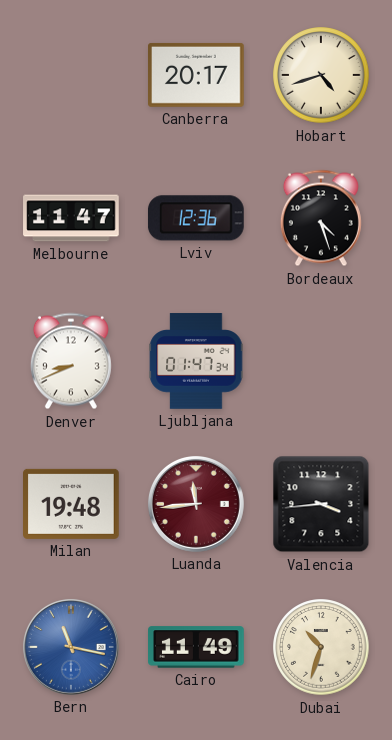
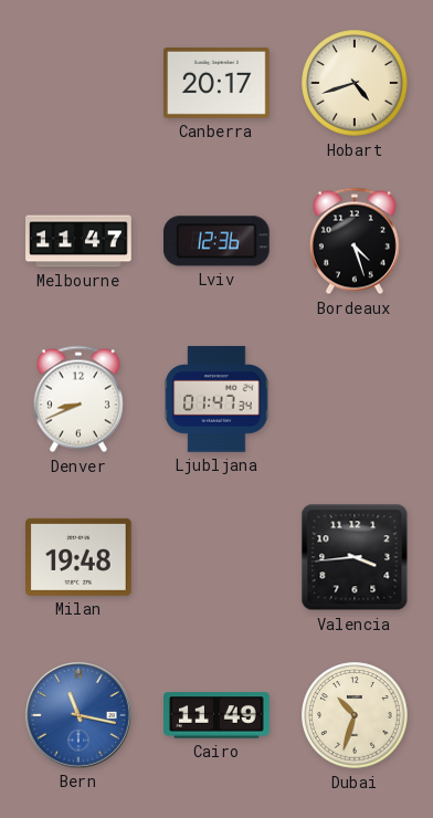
Luanda: 11:44 -> none (196, 504)
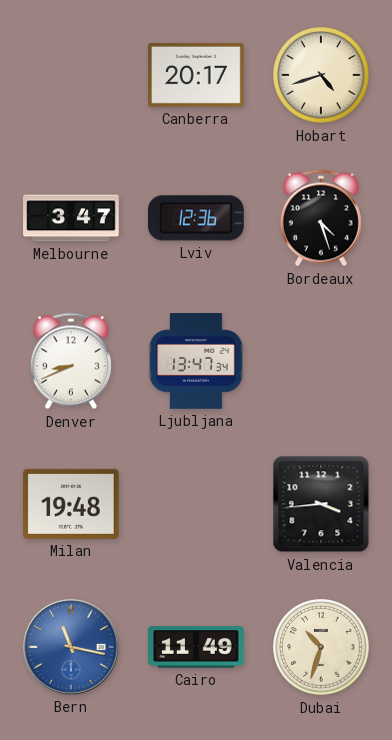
Melbourne: 11:47 -> 3:47 (71, 218)
Ljubljana: 01:47 -> 13:47 (196, 361)
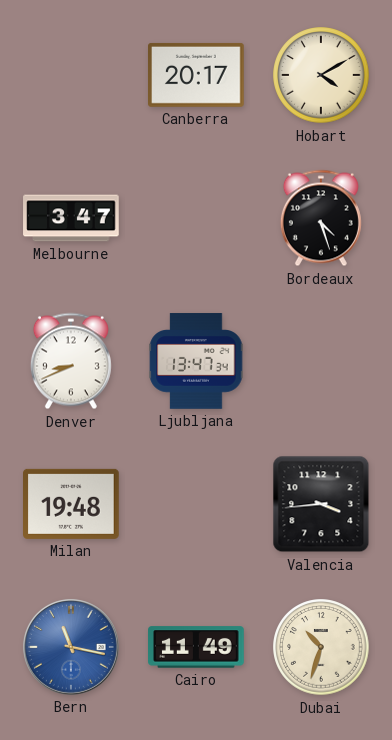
Hobart: 4:42 -> 4:10 (321, 75)
Lviv: 12:36 -> none (196, 218)
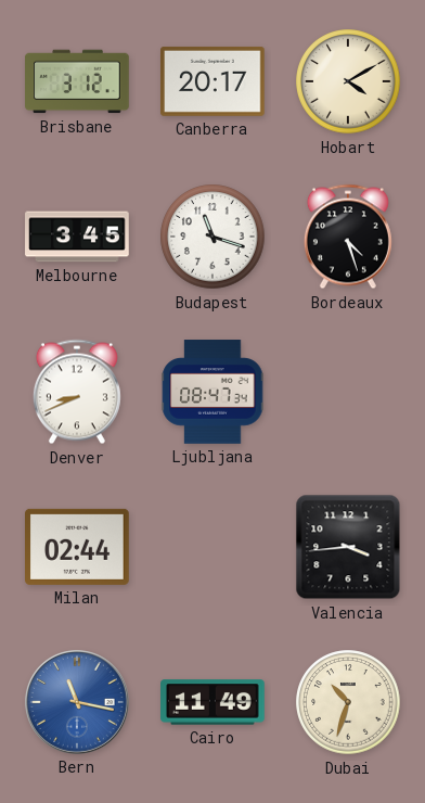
Brisbane: none -> 3:12 (77, 81)
Melbourne: 3:47 -> 3:45 (77, 237)
Budapest: none -> 11:18 (212, 237)
Ljubljana: 13:47 -> 08:47 (212, 392)
Milan: 19:48 -> 02:44 (78, 547)
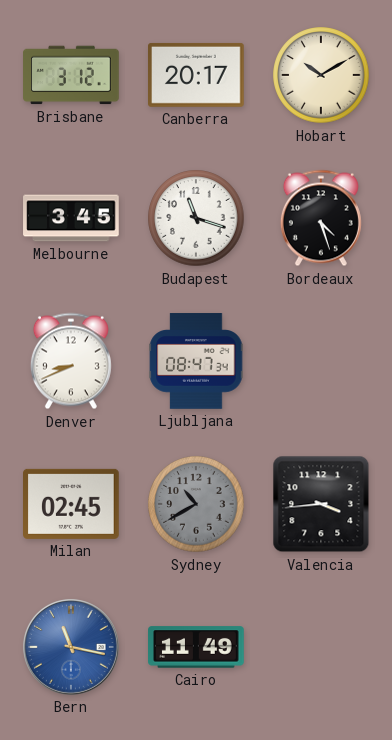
Hobart: 4:10 -> 10:10 (321, 75)
Milan: 02:44 -> 02:45 (72, 504)
Sydney: none -> 10:40 (196, 504)
Dubai: 10:33 -> none (348, 702)
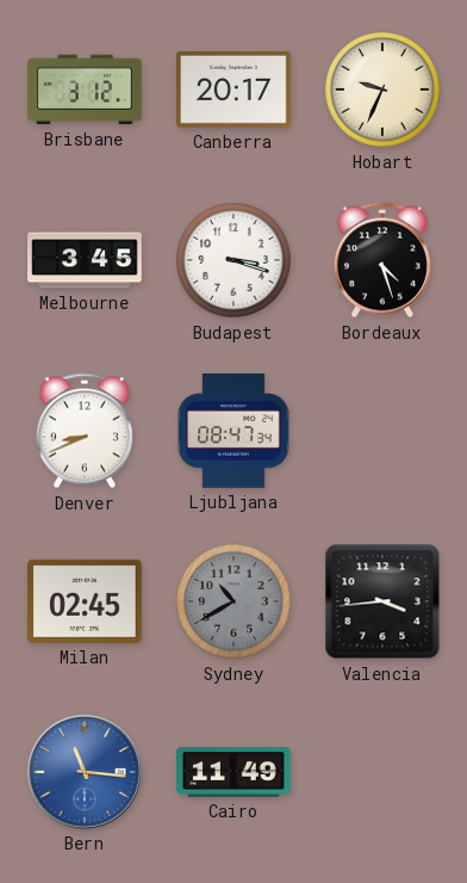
Hobart: 10:10 -> 9:34 (382, 89)
Budapest: 11:18 -> 3:18 (233, 260)
Bern: 11:17 -> 11:16 (85, 772)
